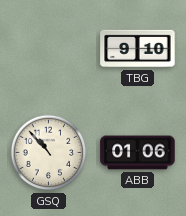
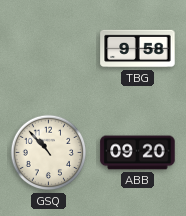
TBG: 9:10 -> 9:58 (138, 49)
ABB: 01:06 -> 09:20 (138, 153)
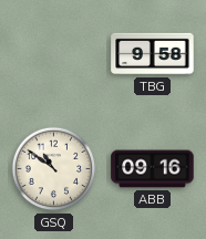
GSQ: 10:53 -> 10:51 (54, 169)
ABB: 09:20 -> 09:16 (153, 169)
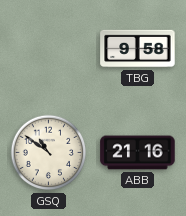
ABB: 09:16 -> 21:16 (138, 153)
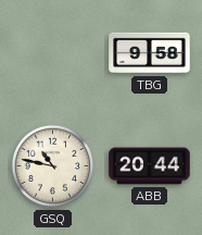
GSQ: 10:51 -> 10:47 (53, 166)
ABB: 21:16 -> 20:44 (150, 166)
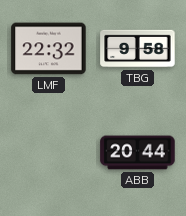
LMF: none -> 22:32 (49, 49)
GSQ: 10:47 -> none (53, 166)
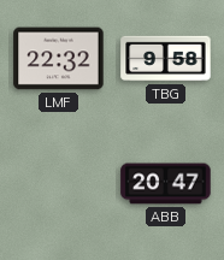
ABB: 20:44 -> 20:47 (166, 184)
